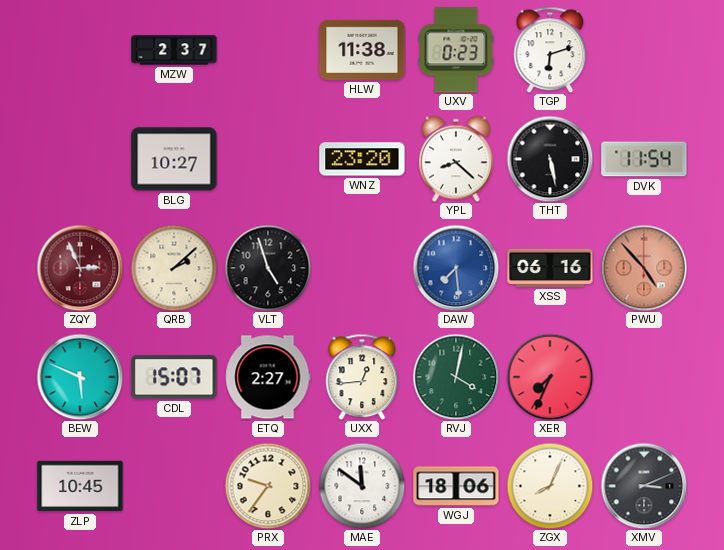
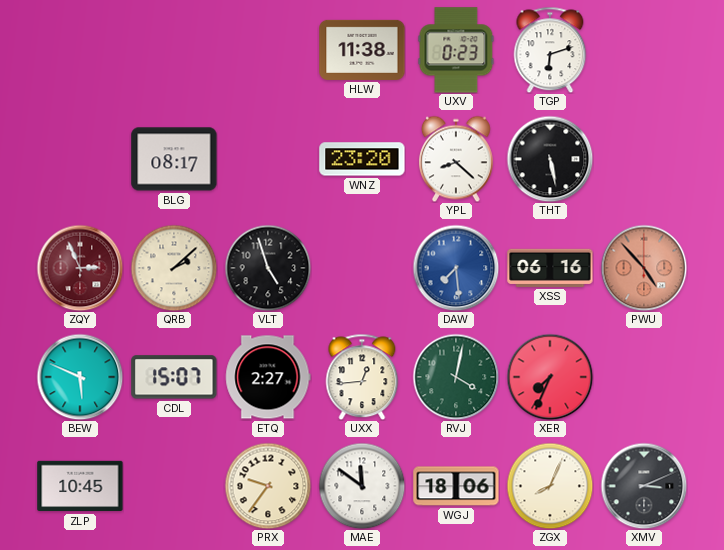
MZW: 2:37 -> none (174, 50)
BLG: 10:27 -> 08:17 (174, 159)
DVK: 11:54 -> none (644, 159)
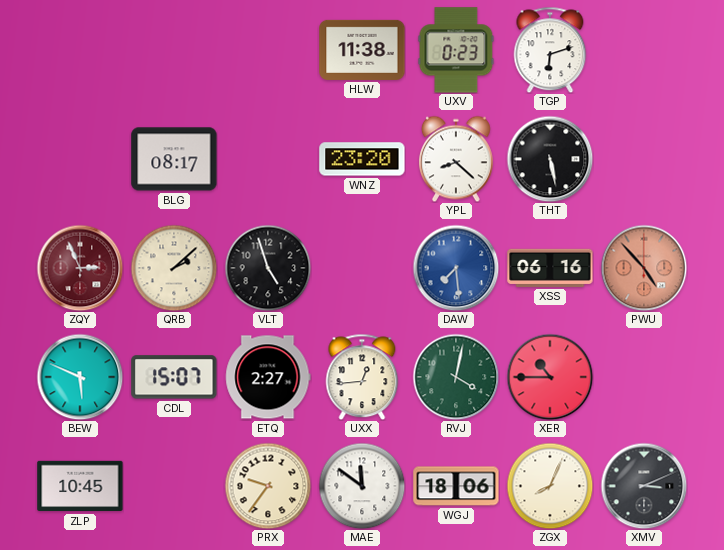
XER: 7:34 -> 10:45 (550, 377)
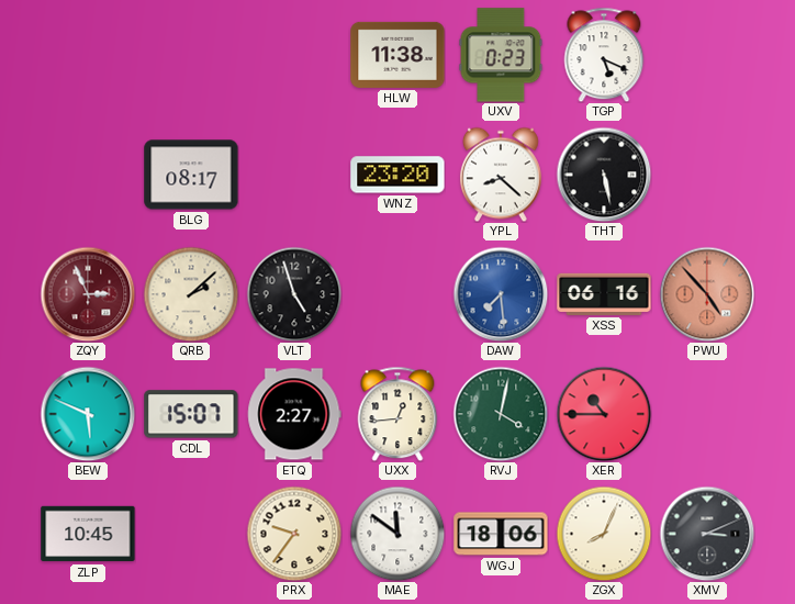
TGP: 6:12 -> 5:19 (604, 55)
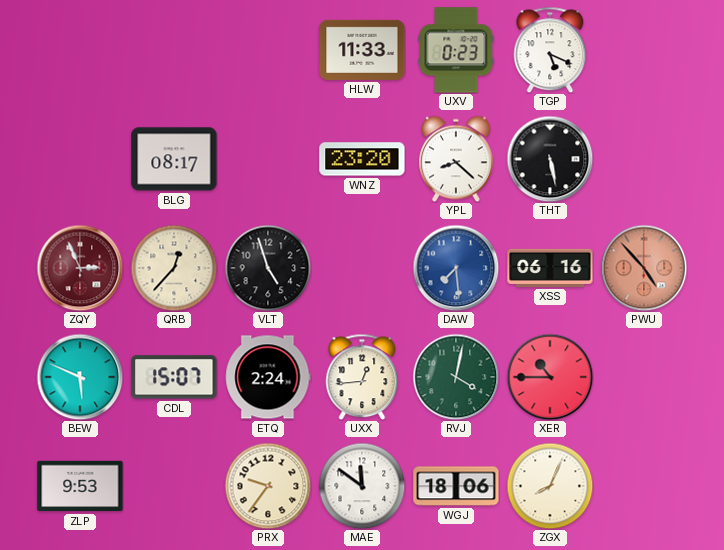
HLW: 11:38 -> 11:33 (362, 50)
QRB: 2:08 -> 12:37 (174, 268)
ETQ: 2:27 -> 2:24 (268, 377)
ZLP: 10:45 -> 9:53 (80, 486)
XMV: 3:11 -> none (707, 534)
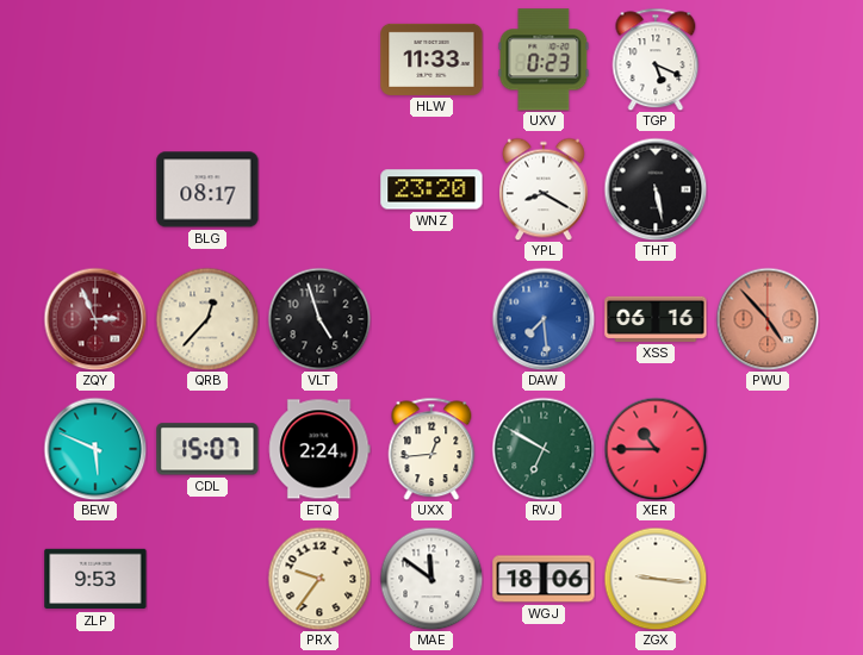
YPL: 8:22 -> 8:20 (544, 189)
RVJ: 4:02 -> 6:50 (544, 449)
ZGX: 8:04 -> 9:16 (656, 579)
